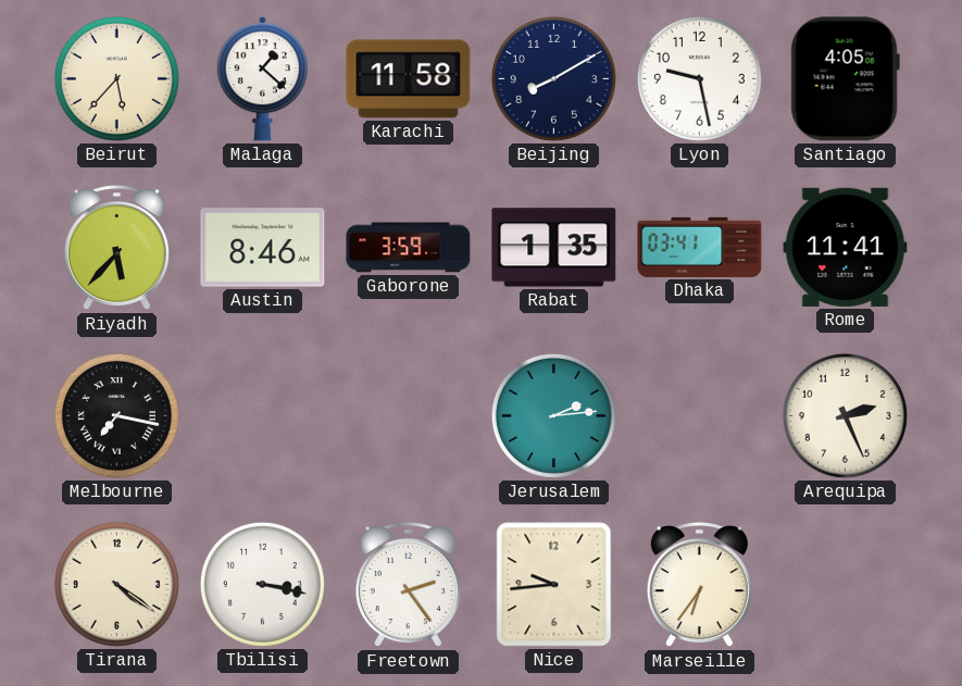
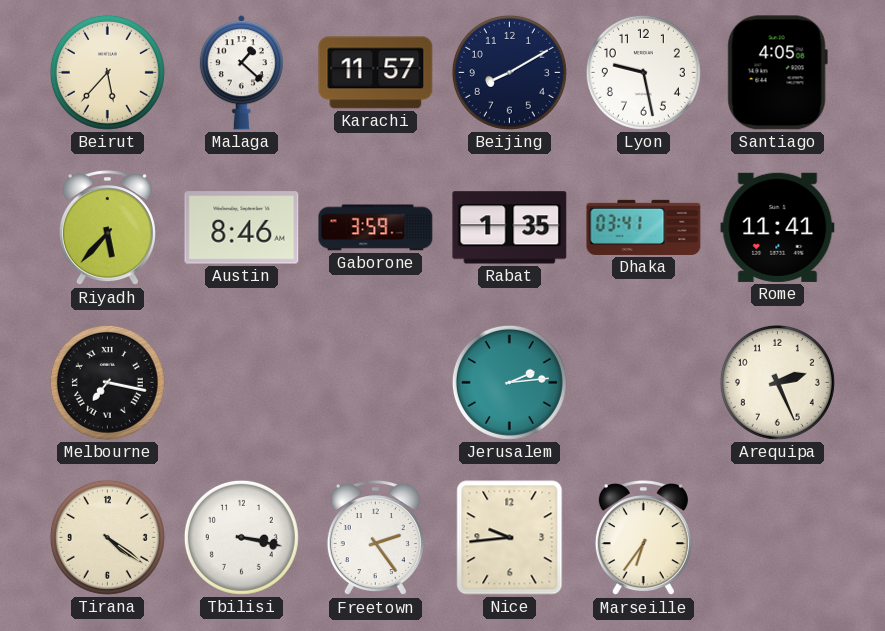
Karachi: 11:58 -> 11:57 (376, 73)
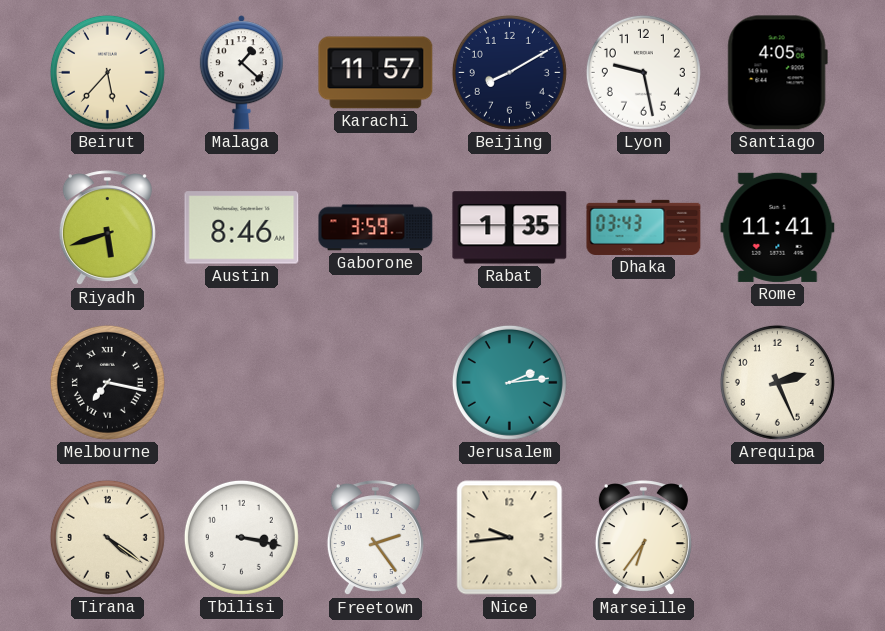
Riyadh: 5:37 -> 5:42 (107, 228)
Dhaka: 03:41 -> 03:43 (644, 227)
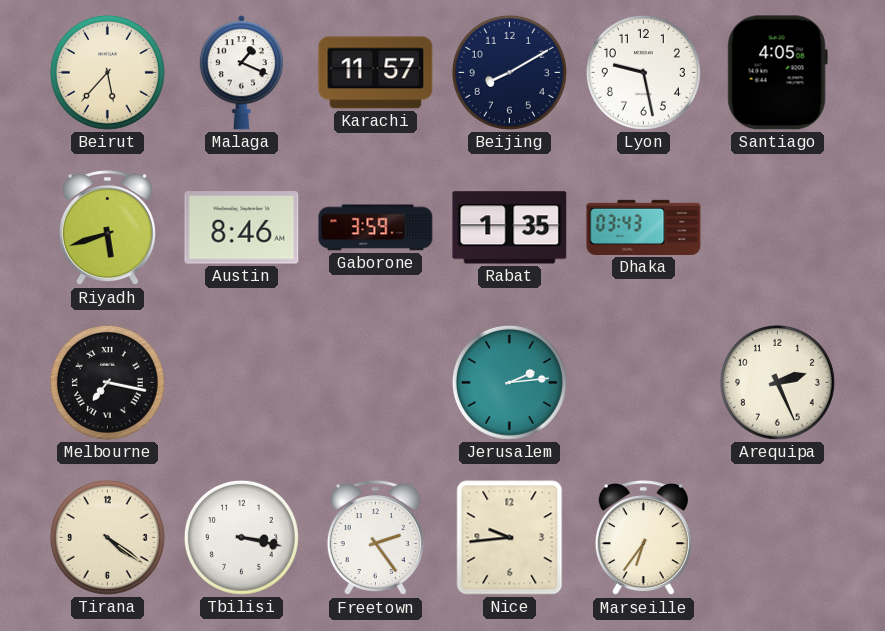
Malaga: 1:22 -> 1:19 (241, 73)
Rome: 11:41 -> none (778, 227)
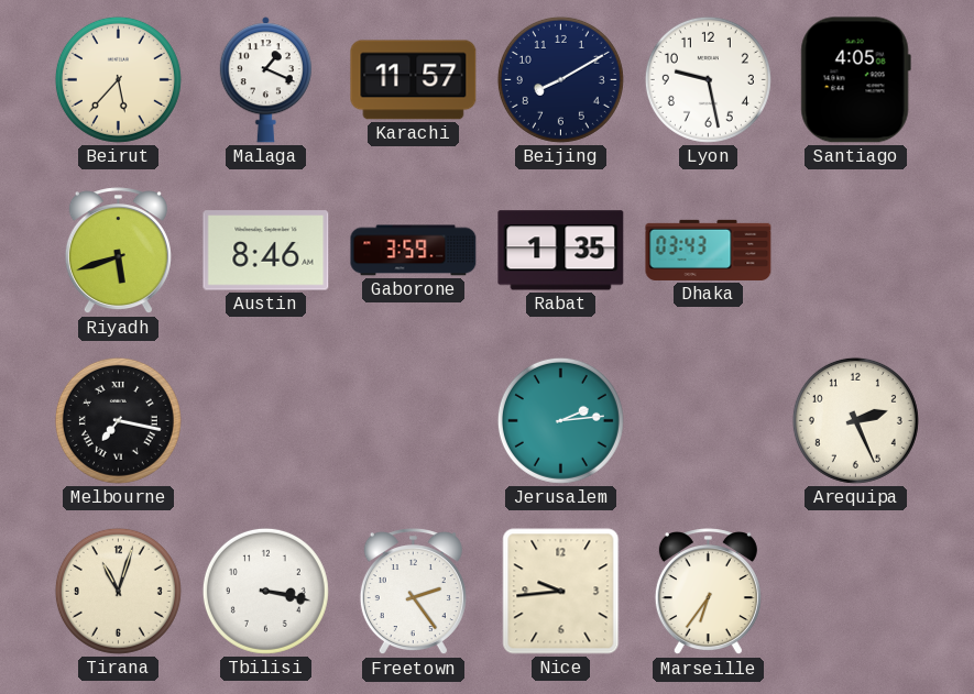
Tirana: 4:21 -> 11:03 (118, 591)
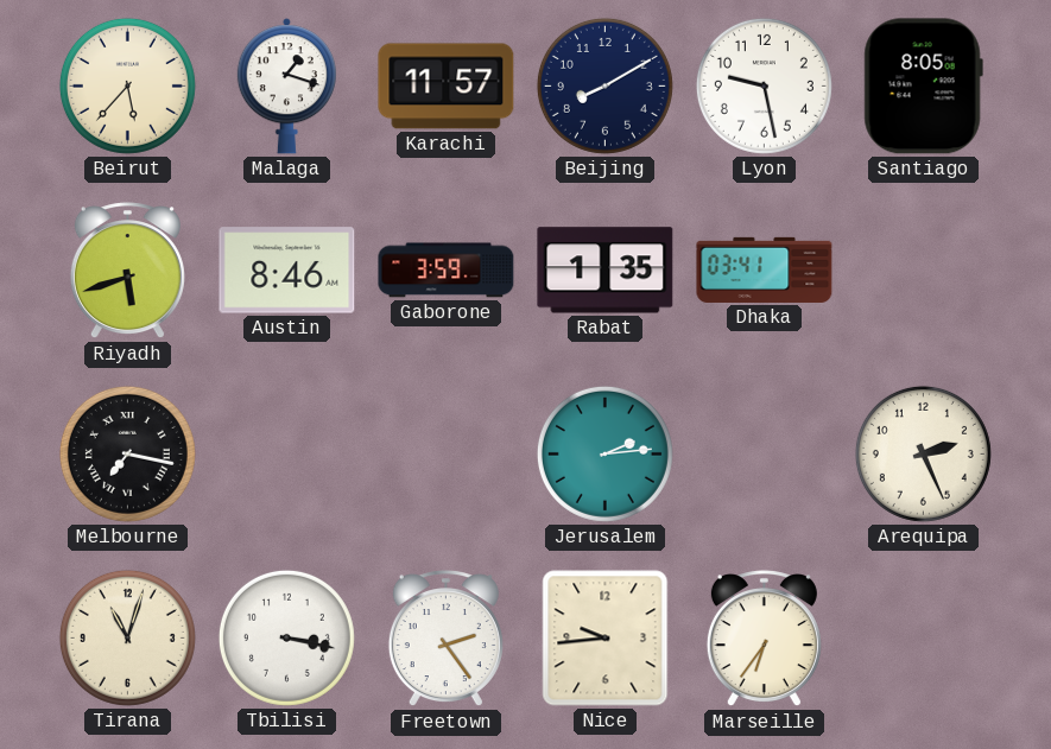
Malaga: 1:19 -> 1:18 (286, 87)
Santiago: 4:05 -> 8:05 (923, 87)
Dhaka: 03:43 -> 03:41 (765, 269)
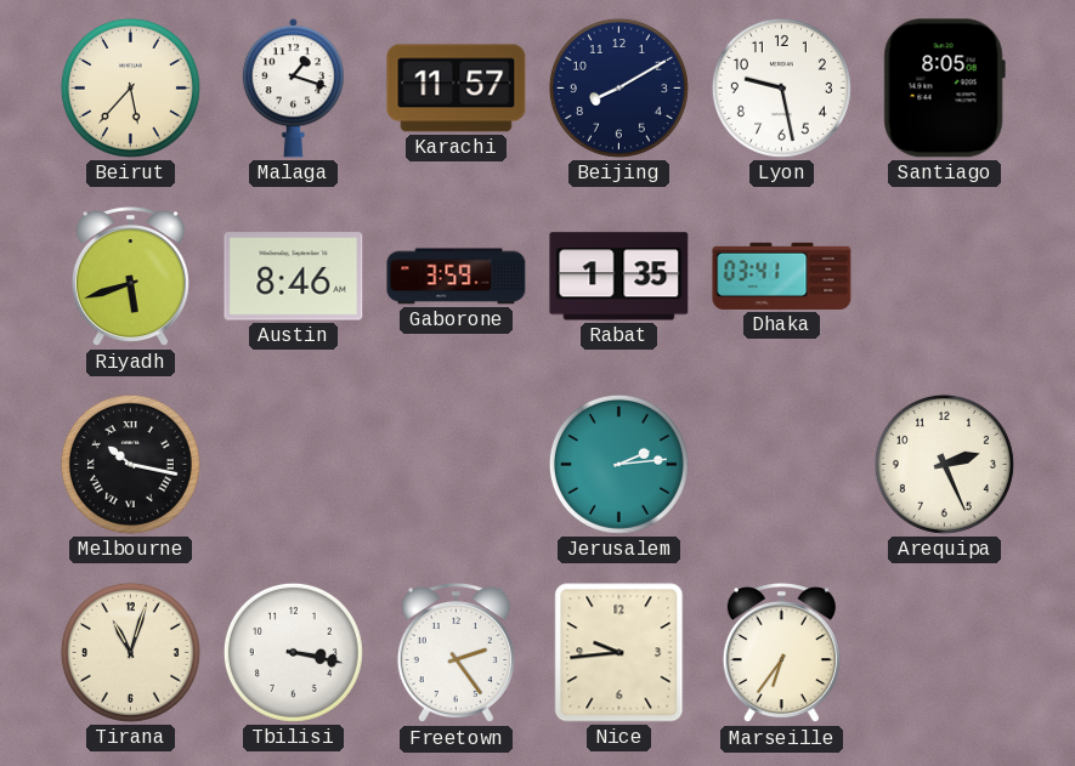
Melbourne: 7:17 -> 10:17 (130, 464)
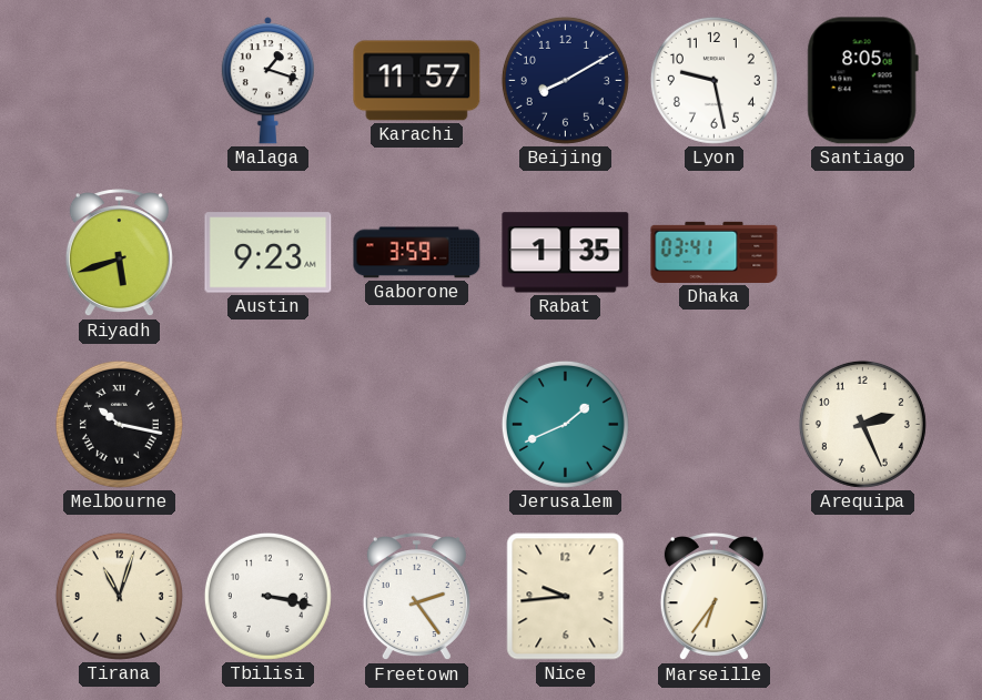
Beirut: 5:37 -> none (130, 87)
Austin: 8:46 -> 9:23 (269, 253)
Jerusalem: 2:14 -> 1:41 (565, 424)
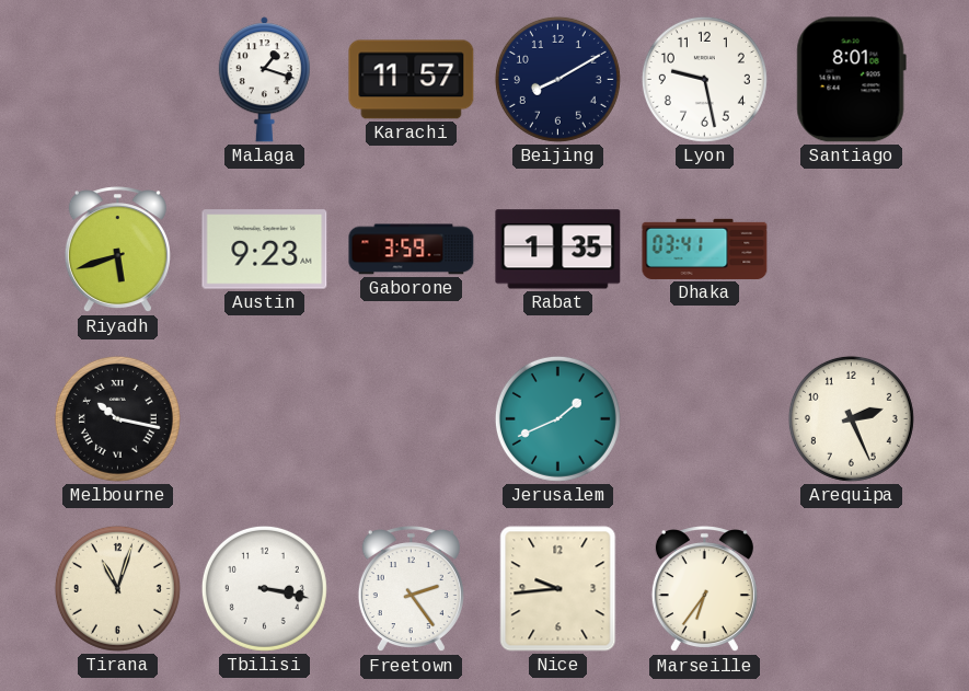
Santiago: 8:05 -> 8:01 (851, 80)
